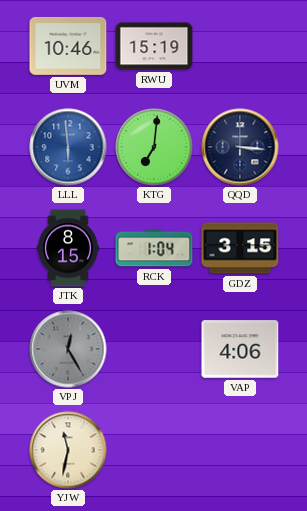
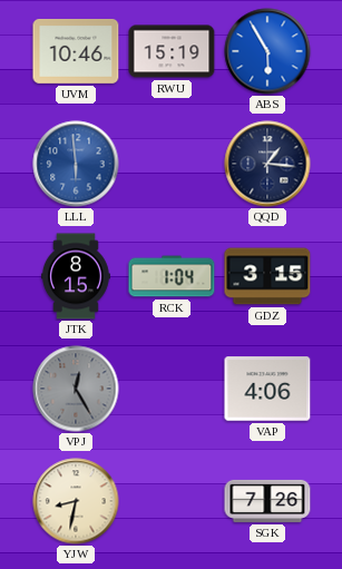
ABS: none -> 5:55 (267, 51)
KTG: 7:01 -> none (154, 147)
QQD: 3:16 -> 1:16 (267, 164)
YJW: 11:32 -> 8:32 (76, 501)
SGK: none -> 7:26 (267, 501)
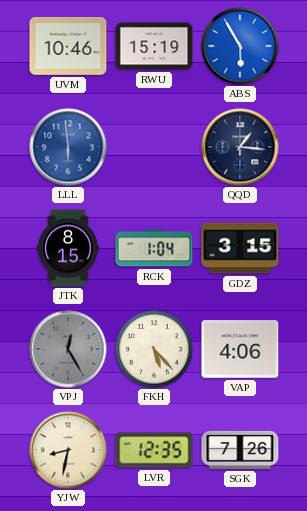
FKH: none -> 5:23 (154, 349)
LVR: none -> 12:35 (154, 450)
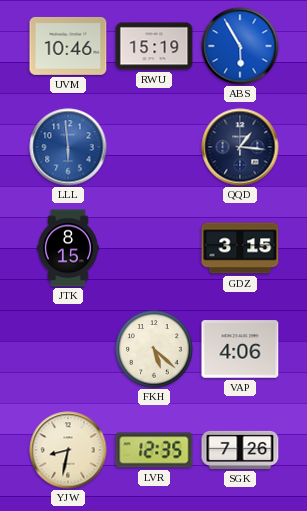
RCK: 1:04 -> none (154, 248)
VPJ: 12:25 -> none (68, 349)
FKH: 5:23 -> 5:22 (154, 349)
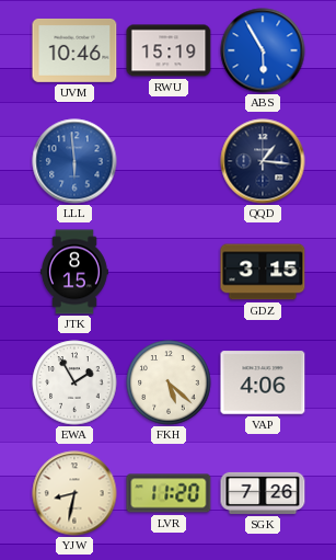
EWA: none -> 1:55 (74, 382)
LVR: 12:35 -> 11:20 (169, 493)
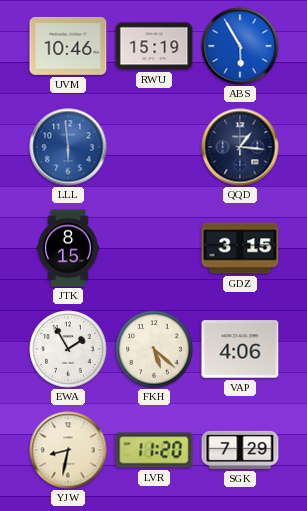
SGK: 7:26 -> 7:29 (240, 450)
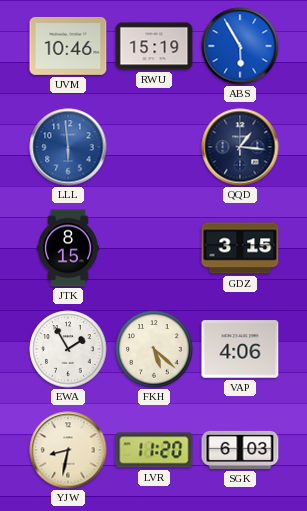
SGK: 7:29 -> 6:03 (240, 450)
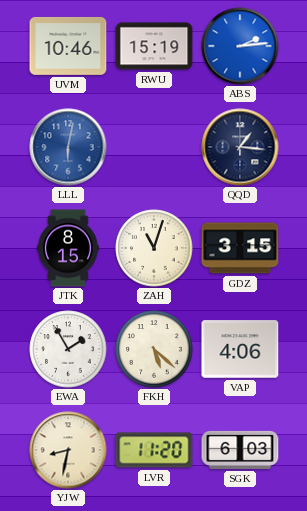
ABS: 5:55 -> 2:14 (240, 46)
LLL: 5:59 -> 6:02 (68, 147)
ZAH: none -> 11:03 (154, 248)
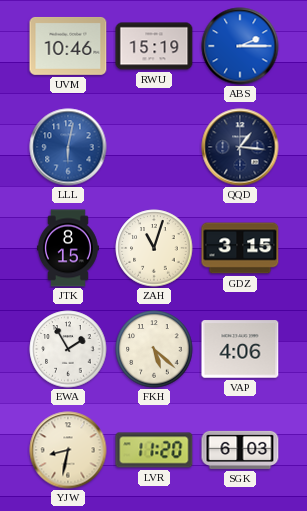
ABS: 2:14 -> 2:15 (240, 46)
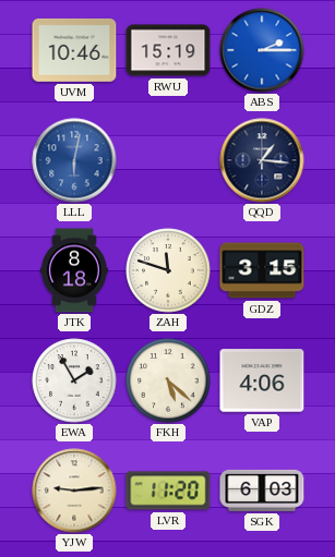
JTK: 8:15 -> 8:18 (75, 270)
ZAH: 11:03 -> 11:48 (168, 270)
YJW: 8:32 -> 9:14 (74, 491)
